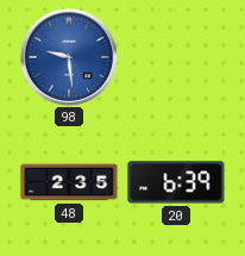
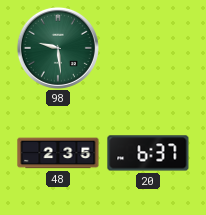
98 dial: blue -> green (58, 48)
20: 6:39 -> 6:37 (148, 153)
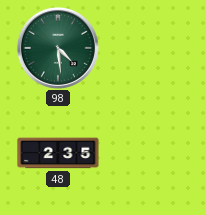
98: 9:29 -> 4:29 (58, 48)
20: 6:37 -> none (148, 153)
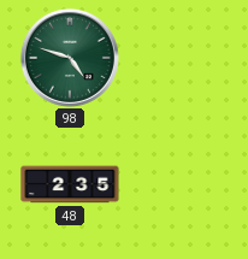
98: 4:29 -> 4:48 (70, 58)
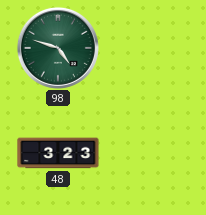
48: 2:35 -> 3:23 (58, 153)
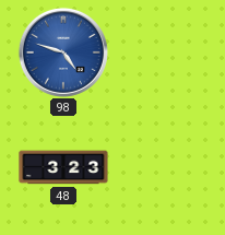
98 dial: green -> blue (63, 52)
